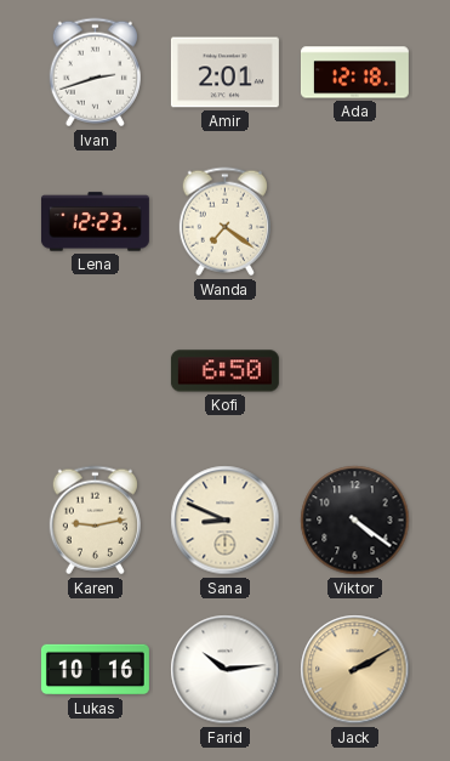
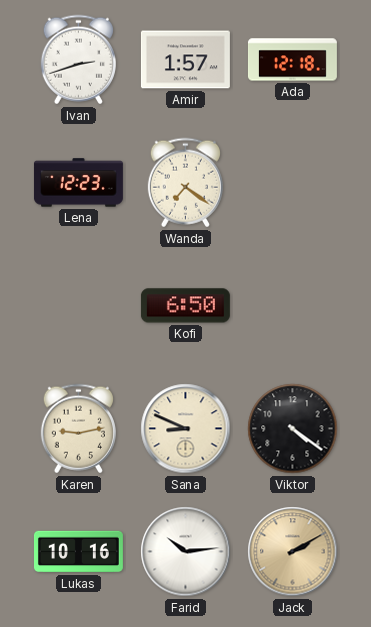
Amir: 2:01 -> 1:57 (185, 60)
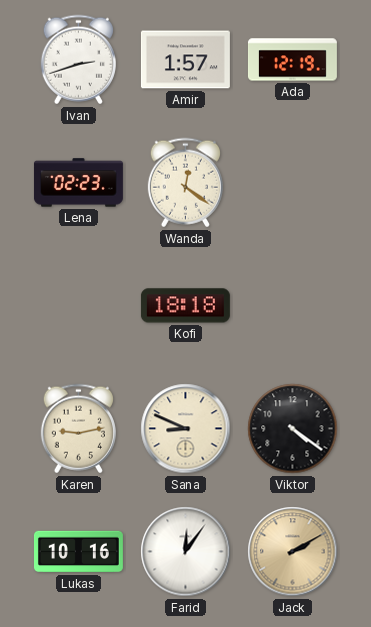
Ada: 12:18 -> 12:19 (292, 60)
Lena: 12:23 -> 02:23 (78, 183)
Wanda: 7:21 -> 12:21 (185, 183)
Kofi: 6:50 -> 18:18 (185, 306)
Farid: 10:14 -> 12:06 (186, 552)
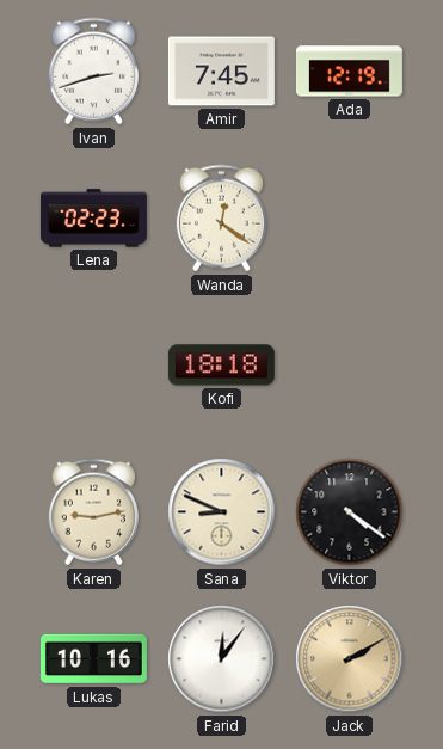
Amir: 1:57 -> 7:45 (221, 72)
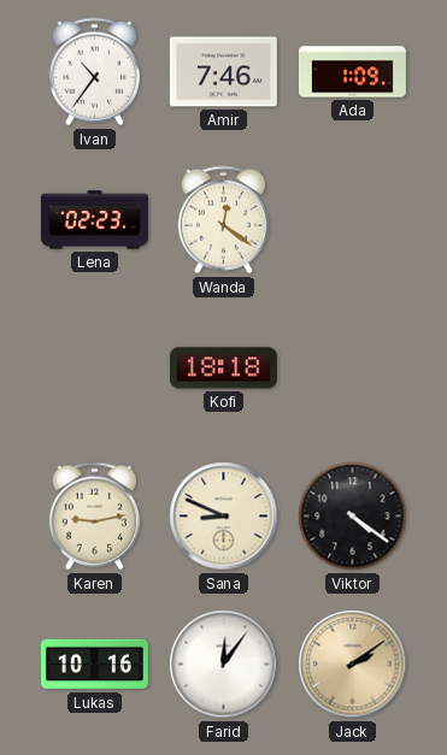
Ivan: 2:42 -> 10:36 (94, 72)
Amir: 7:45 -> 7:46 (223, 72)
Ada: 12:19 -> 1:09 (352, 72)
Jack: 2:10 -> 2:09 (353, 665)
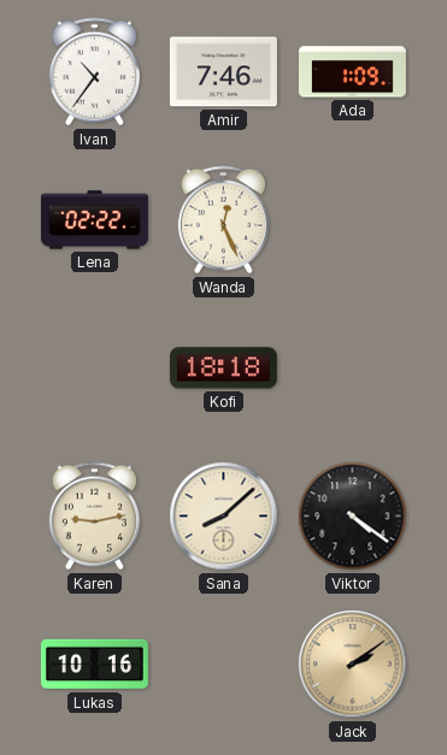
Lena: 02:23 -> 02:22 (94, 220)
Wanda: 12:21 -> 12:26 (223, 220)
Sana: 8:49 -> 8:08 (224, 517)
Farid: 12:06 -> none (224, 665)
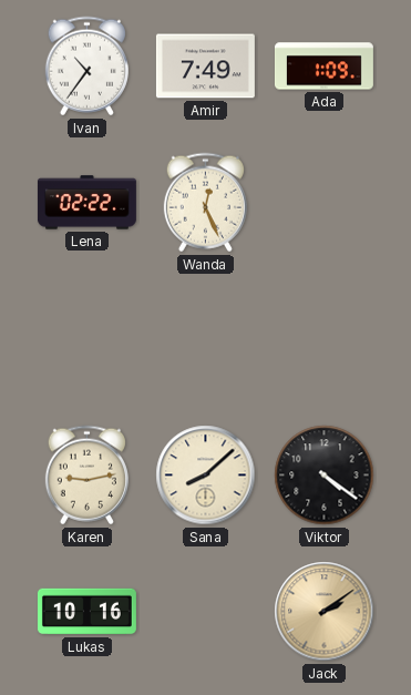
Amir: 7:46 -> 7:49 (205, 67)
Kofi: 18:18 -> none (223, 368)
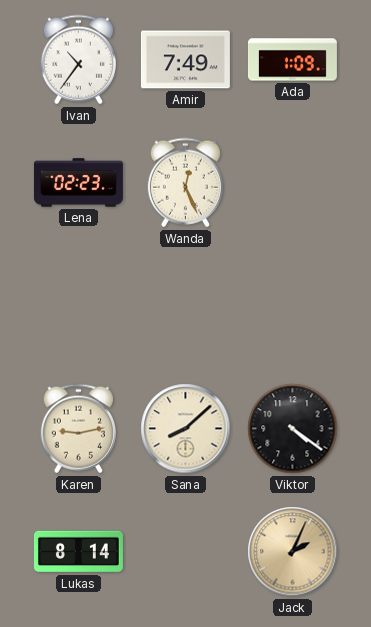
Lena: 02:22 -> 02:23 (78, 183)
Lukas: 10:16 -> 8:14 (78, 552)
Jack: 2:09 -> 2:04 (293, 552)
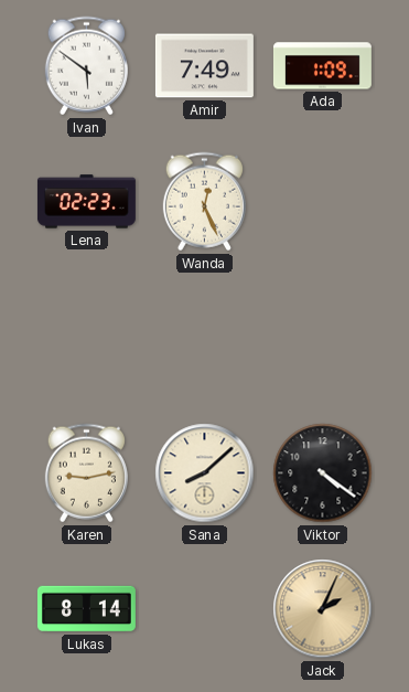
Ivan: 10:36 -> 5:51 (86, 66)
